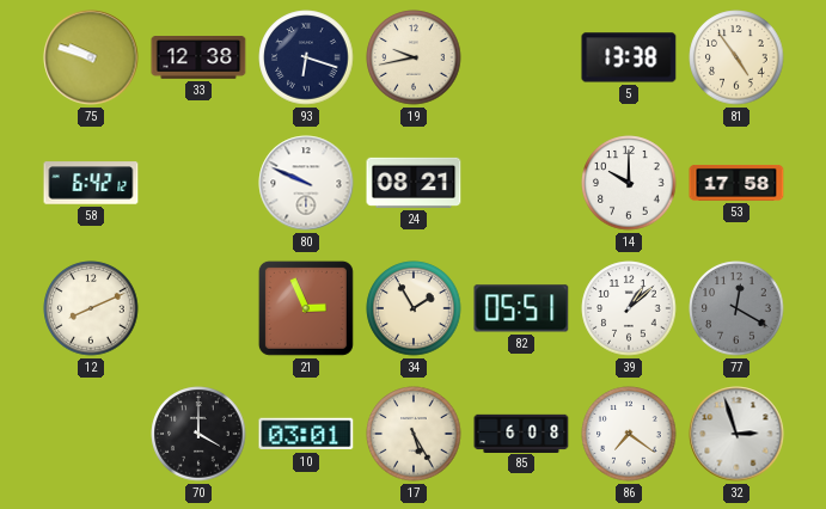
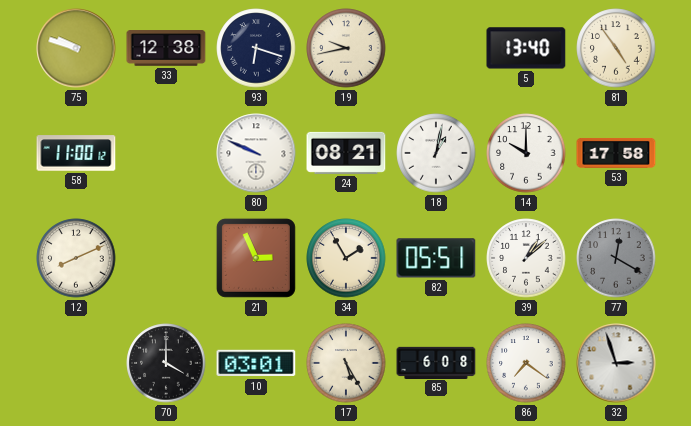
5: 13:38 -> 13:40 (526, 48)
58: 6:42 -> 11:00 (76, 153)
18: none -> 1:02 (436, 153)
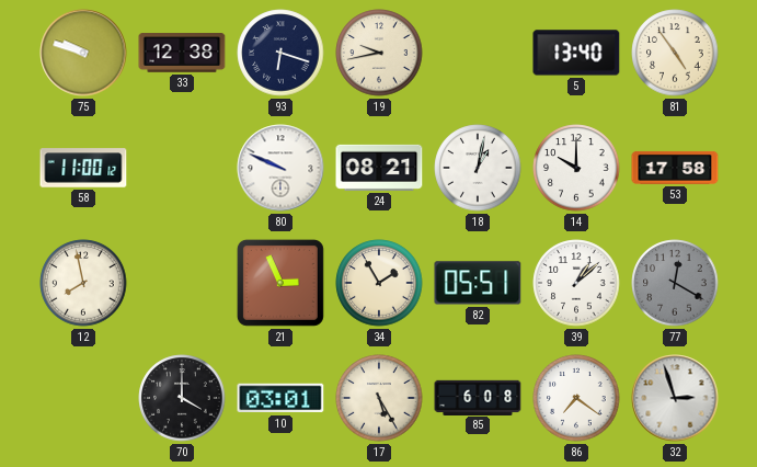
12: 8:11 -> 7:58 (83, 283)
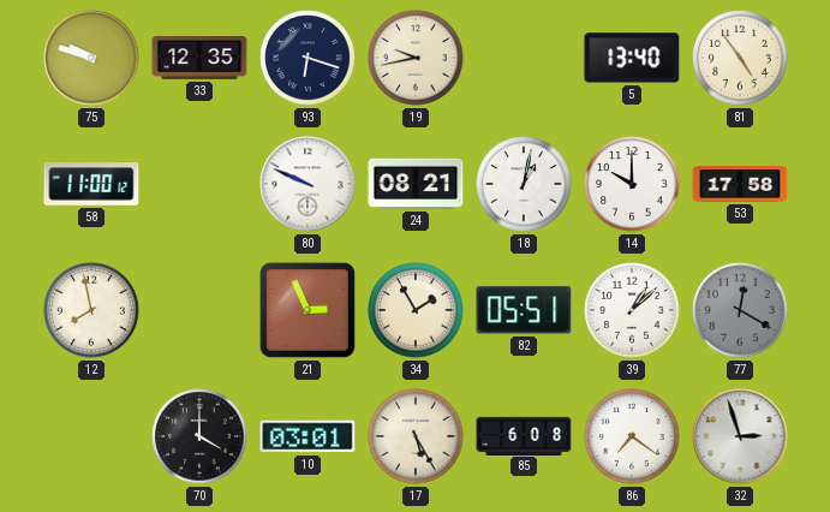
33: 12:38 -> 12:35 (199, 58)
